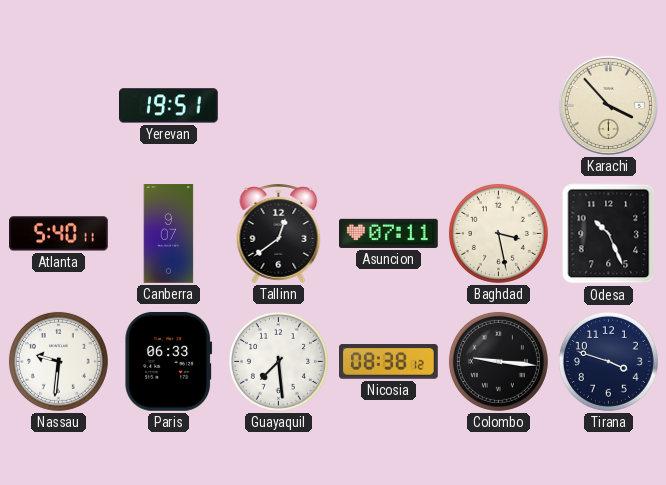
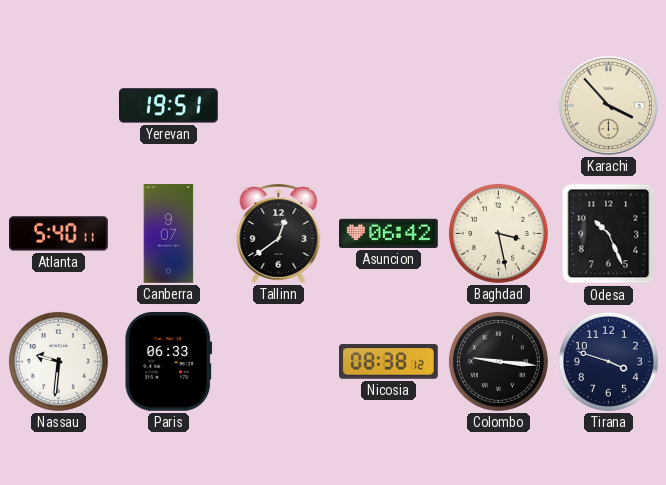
Asuncion: 07:11 -> 06:42 (389, 233)
Guayaquil: 7:29 -> none (278, 361)
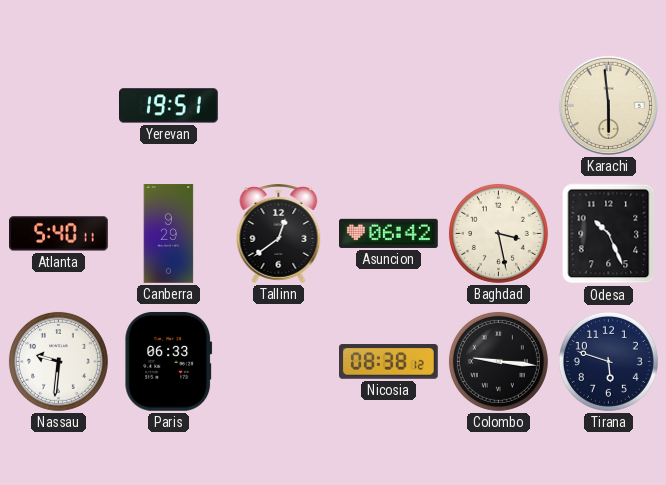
Karachi: 3:53 -> 5:59 (608, 105)
Canberra: 9:07 -> 9:29 (169, 234)
Tirana: 3:48 -> 5:48 (608, 361)
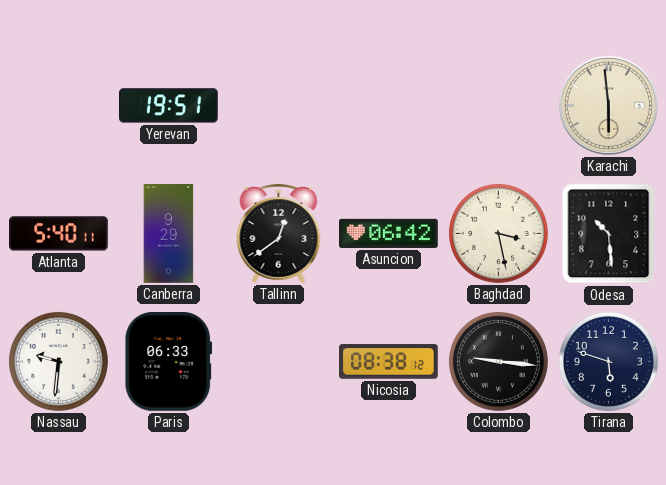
Odesa: 10:26 -> 10:29 (609, 234)
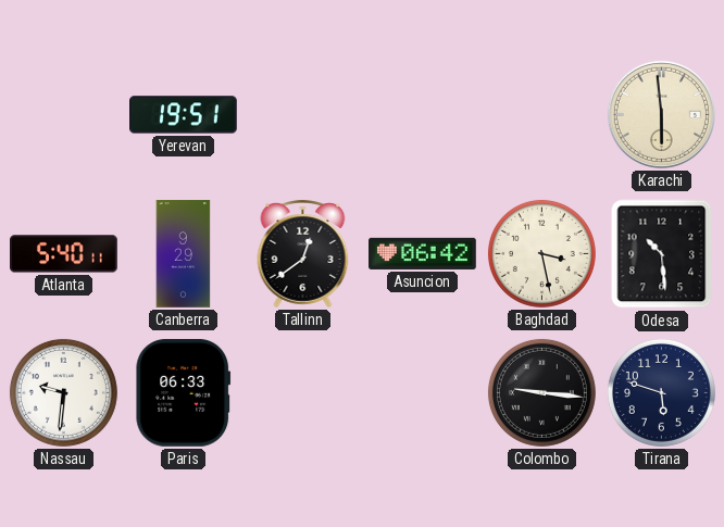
Nicosia: 08:38 -> none (389, 362)
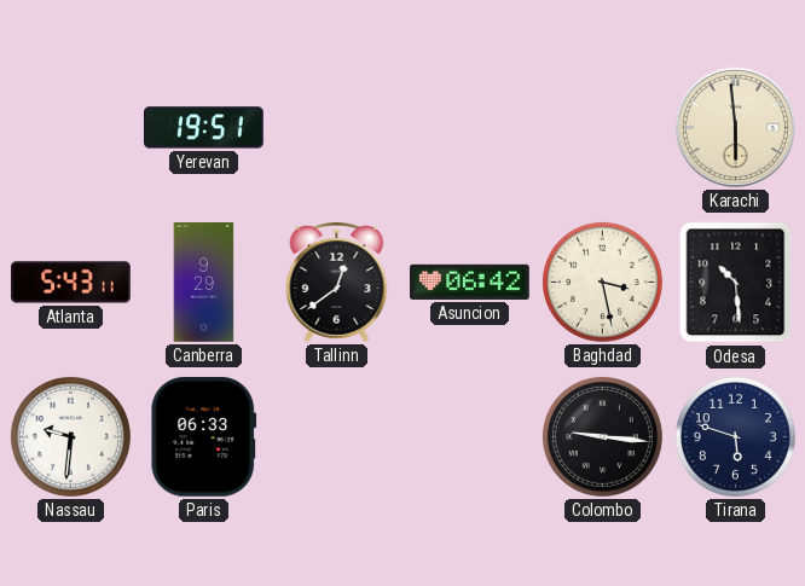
Atlanta: 5:40 -> 5:43 (71, 283)
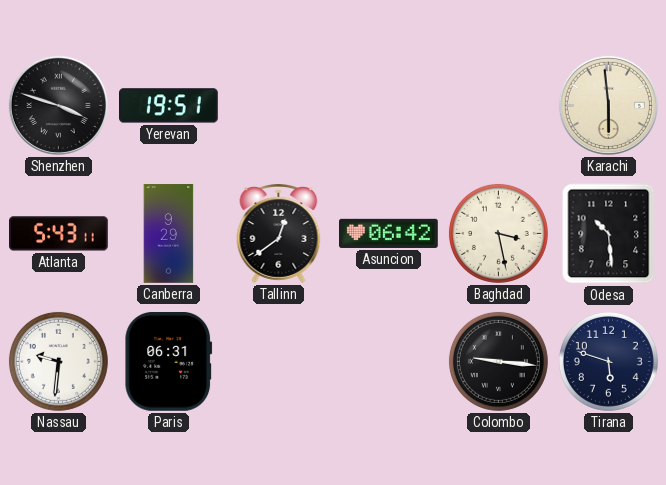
Shenzhen: none -> 3:48 (58, 105)
Paris: 06:33 -> 06:31 (169, 361)
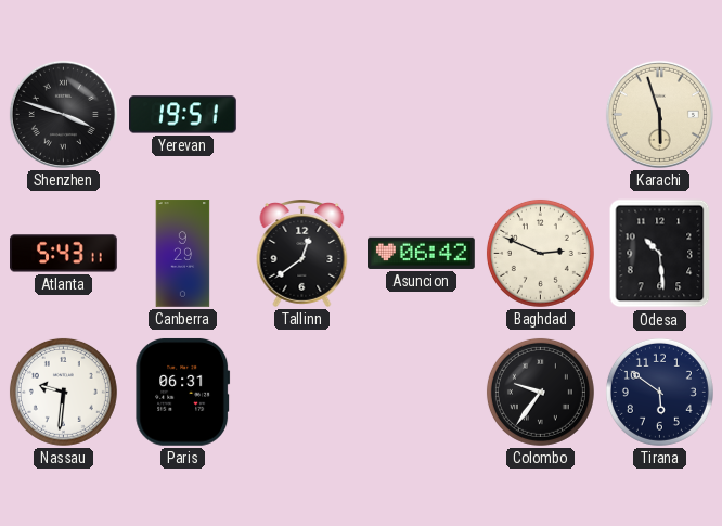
Karachi: 5:59 -> 5:57 (659, 114)
Baghdad: 3:28 -> 2:49 (540, 253)
Colombo: 9:16 -> 9:36 (540, 392)
Tirana: 5:48 -> 5:51 (659, 392)
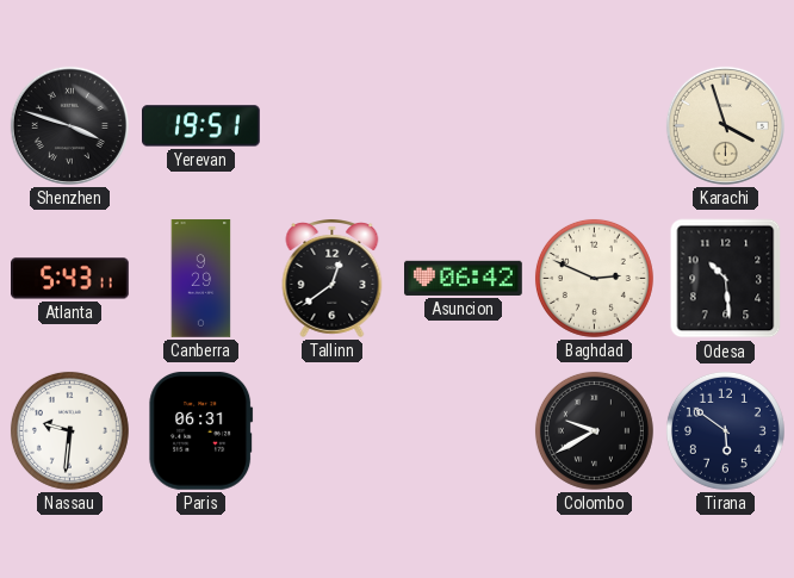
Karachi: 5:57 -> 3:57 (725, 125)
Colombo: 9:36 -> 9:40 (594, 430)
